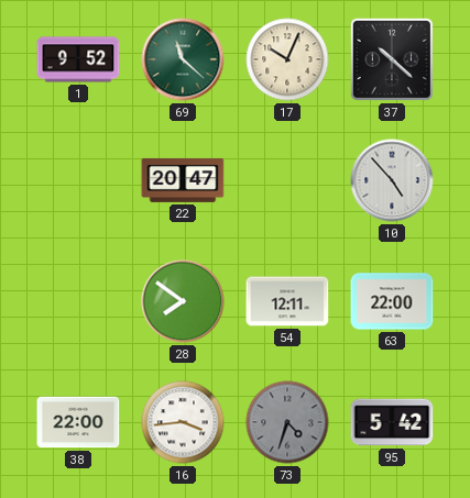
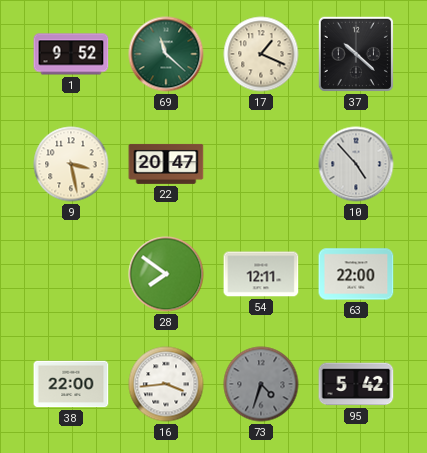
17: 10:04 -> 1:19 (261, 54)
9: none -> 3:28 (71, 164)
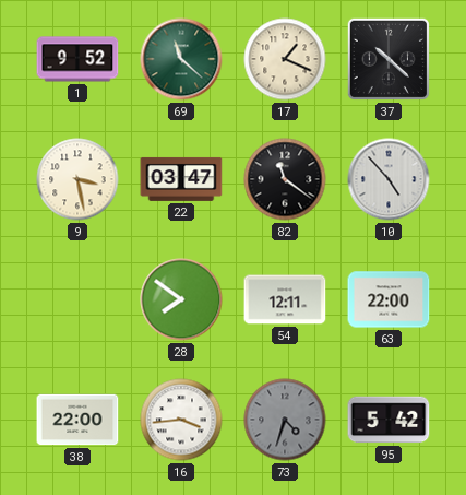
22: 20:47 -> 03:47 (181, 179)
82: none -> 11:21 (285, 179)
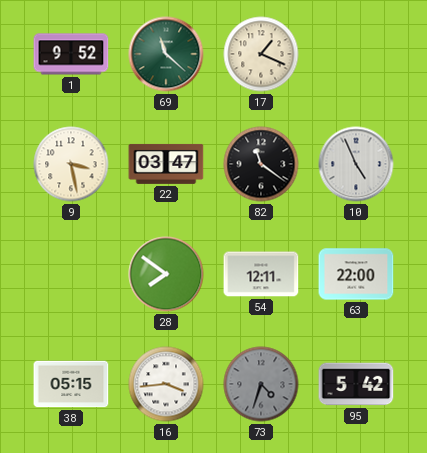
37: 10:22 -> none (389, 59)
10: 4:53 -> 4:56 (356, 164)
38: 22:00 -> 05:15 (71, 384)
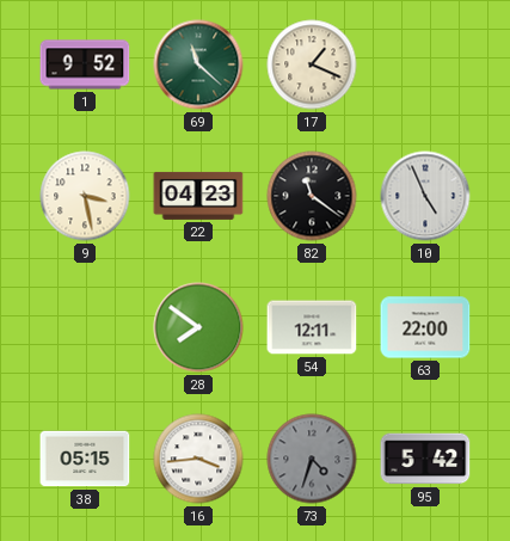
22: 03:47 -> 04:23 (198, 196)
